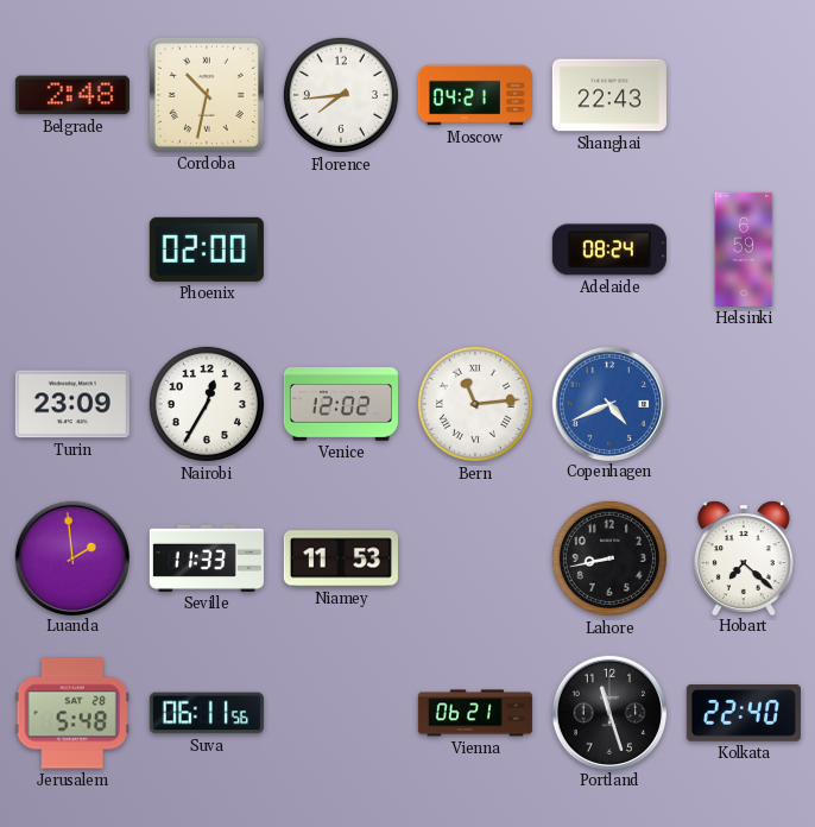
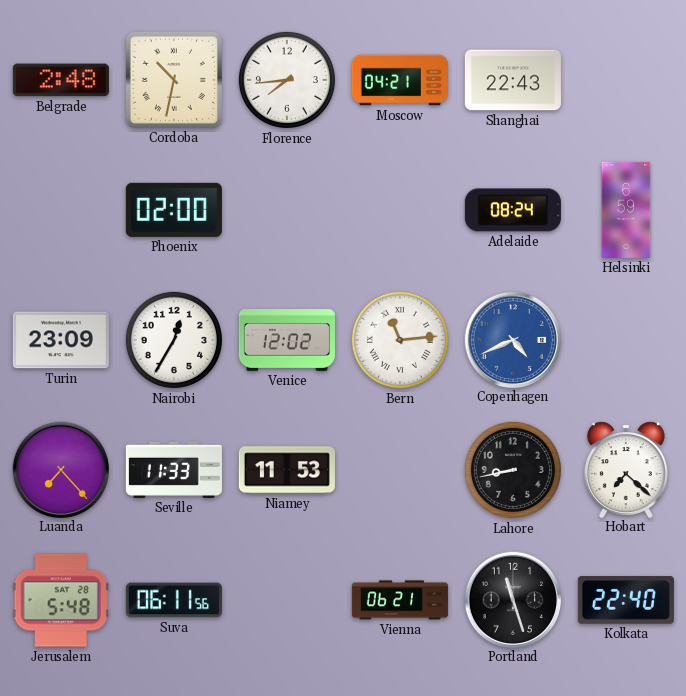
Luanda: 1:59 -> 7:23 (60, 469)
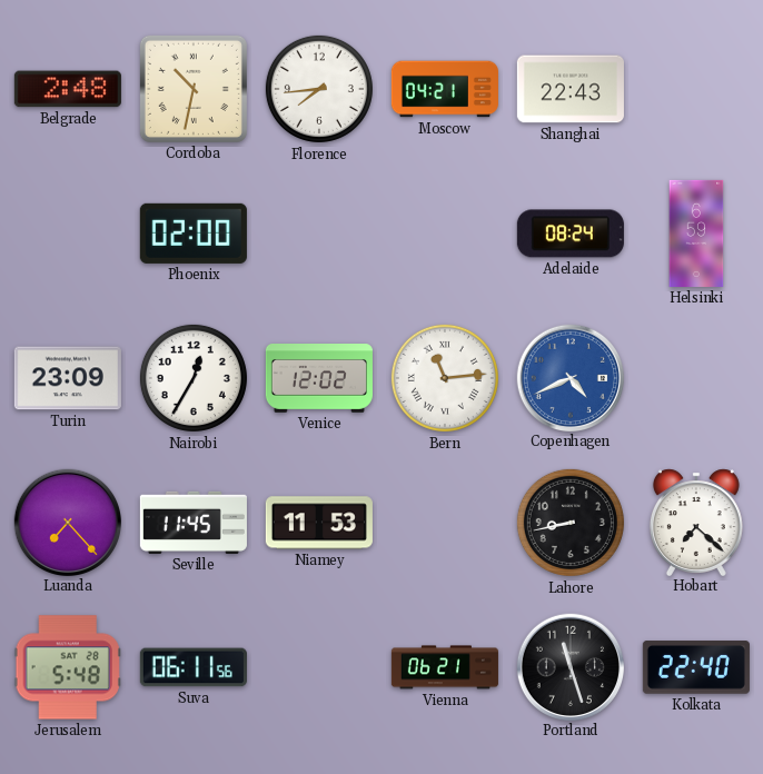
Seville: 11:33 -> 11:45 (194, 523)
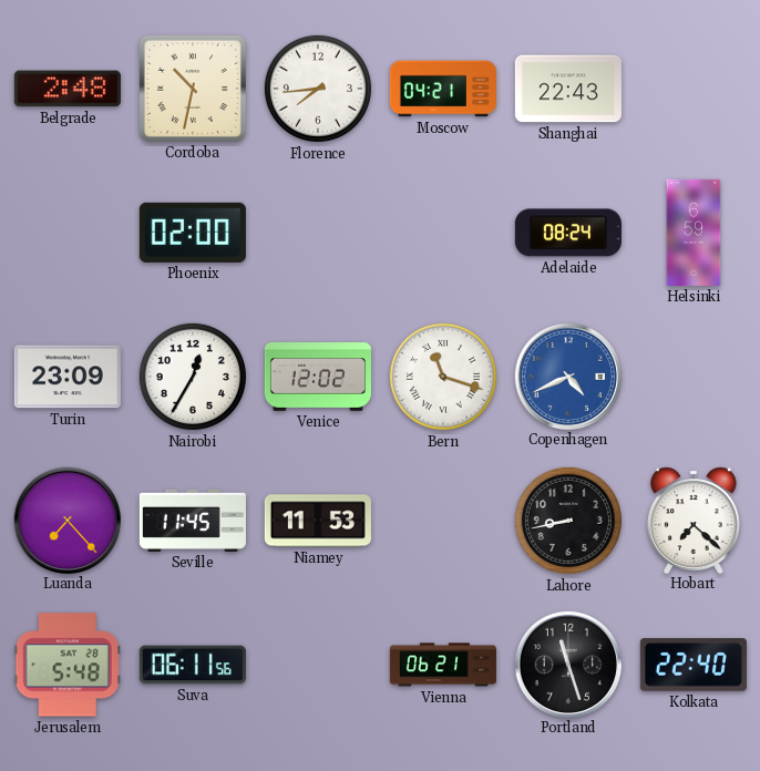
Bern: 11:14 -> 11:18 (443, 377)
